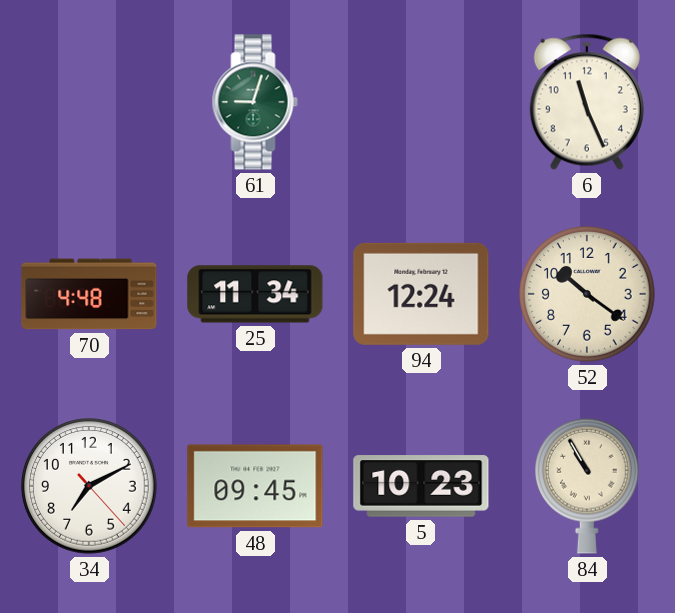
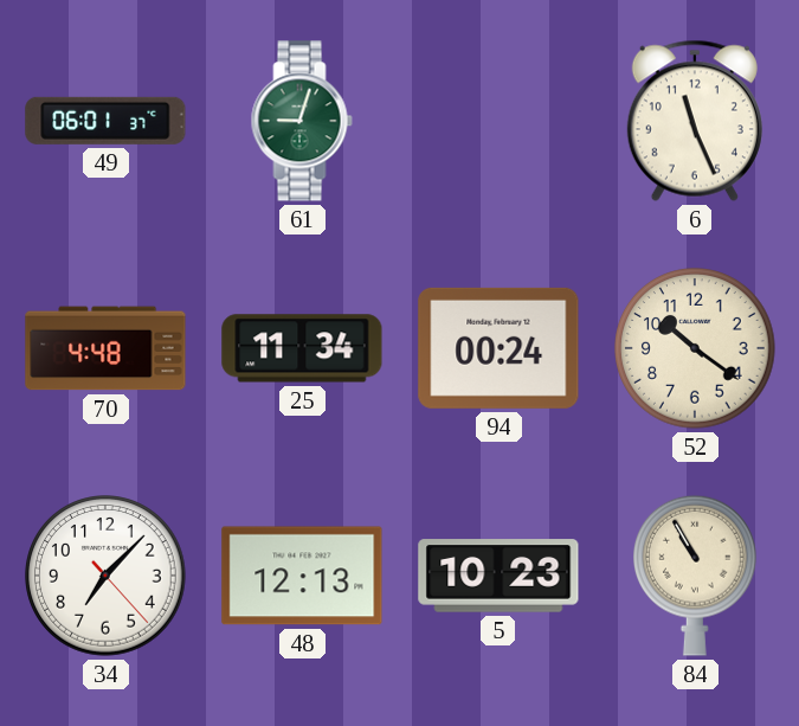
49: none -> 06:01 (105, 121)
94: 12:24 -> 00:24 (498, 348)
34: 7:10 -> 7:07 (105, 576)
48: 09:45 -> 12:13 (302, 576)
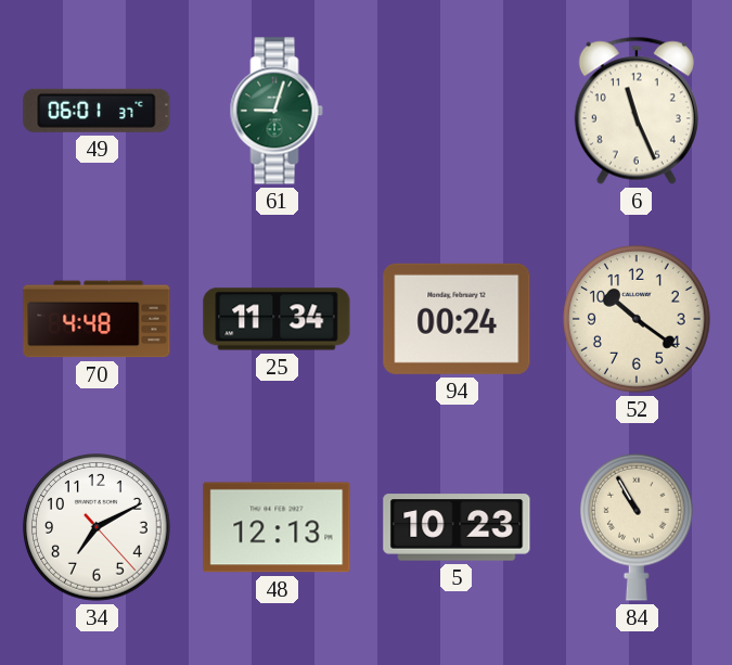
34: 7:07 -> 7:10 (97, 527)
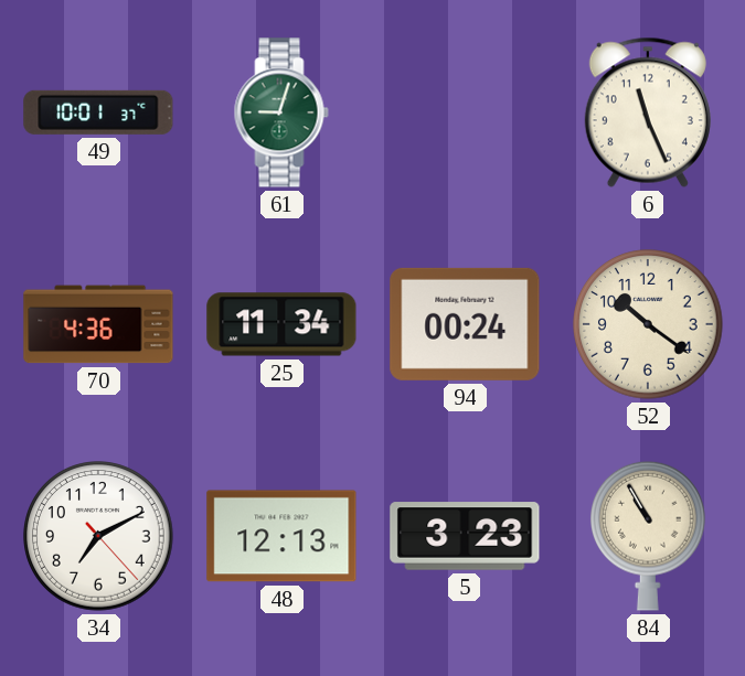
49: 06:01 -> 10:01 (98, 112)
70: 4:48 -> 4:36 (98, 324)
5: 10:23 -> 3:23 (465, 536)
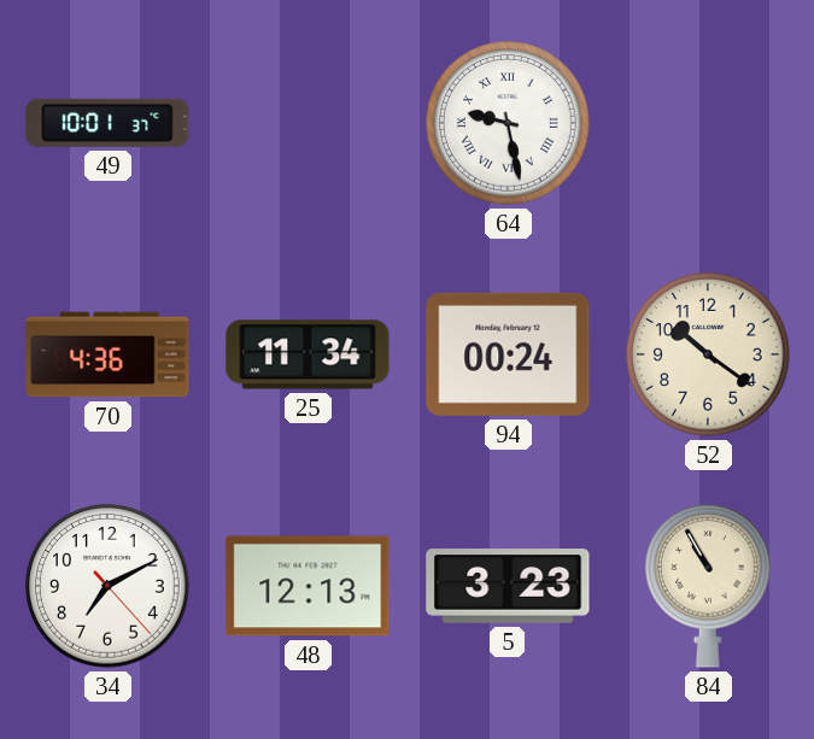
61: 9:03 -> none (281, 112)
64: none -> 9:28 (508, 123)
6: 11:26 -> none (648, 112)
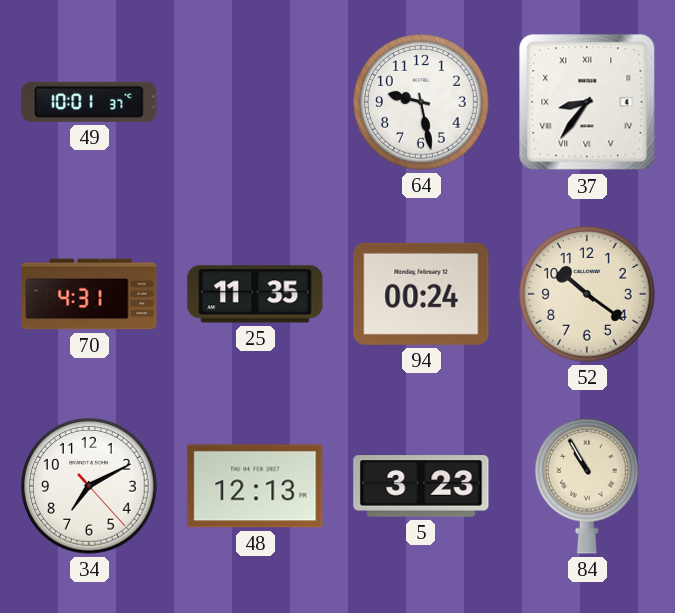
64 numerals: Roman -> Arabic (421, 102)
37: none -> 8:36 (587, 102)
70: 4:36 -> 4:31 (89, 294)
25: 11:34 -> 11:35 (255, 294)
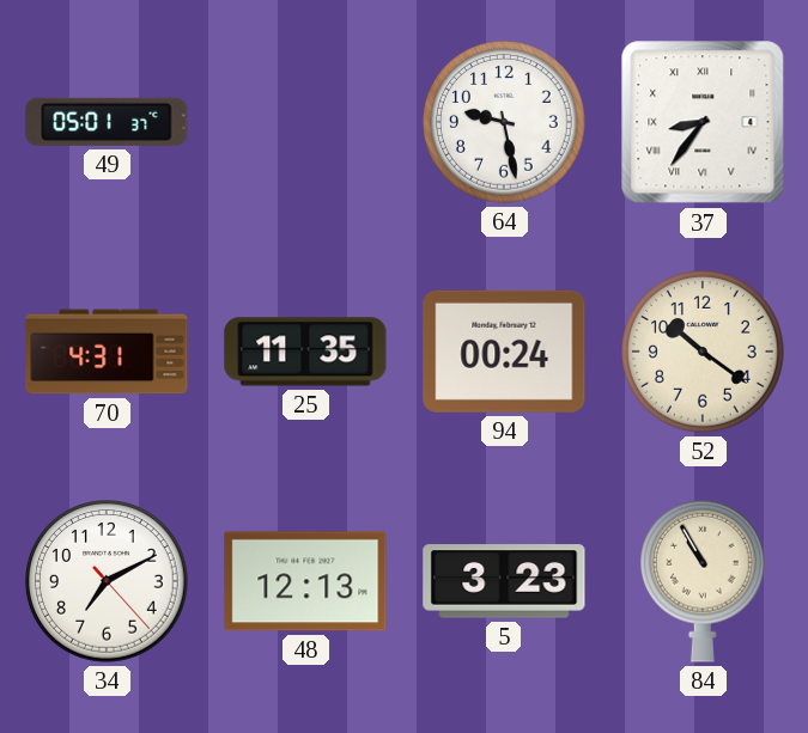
49: 10:01 -> 05:01 (107, 122)
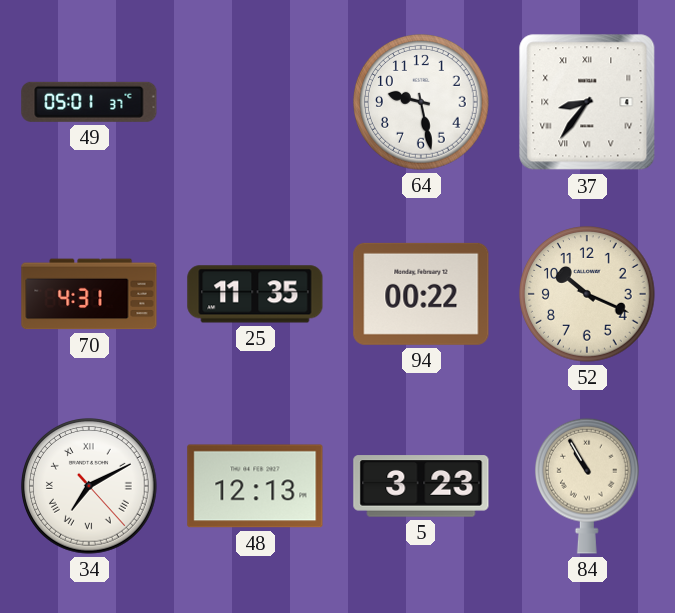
94: 00:24 -> 00:22 (421, 294)
52: 10:21 -> 10:19 (587, 294)
34 numerals: Arabic -> Roman (89, 486)
